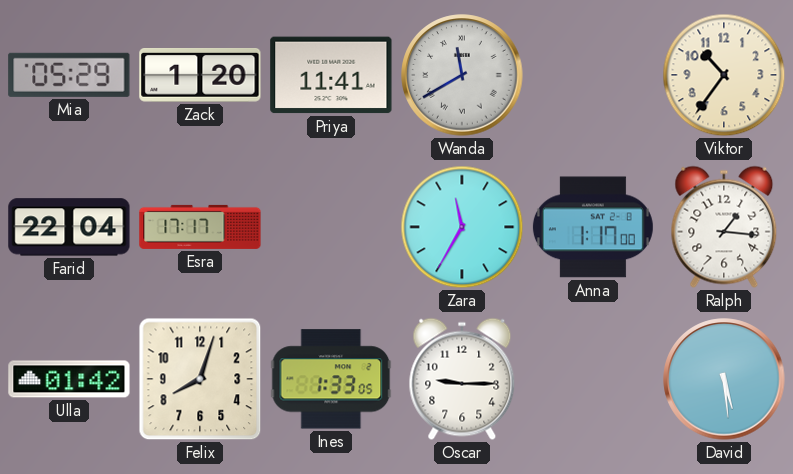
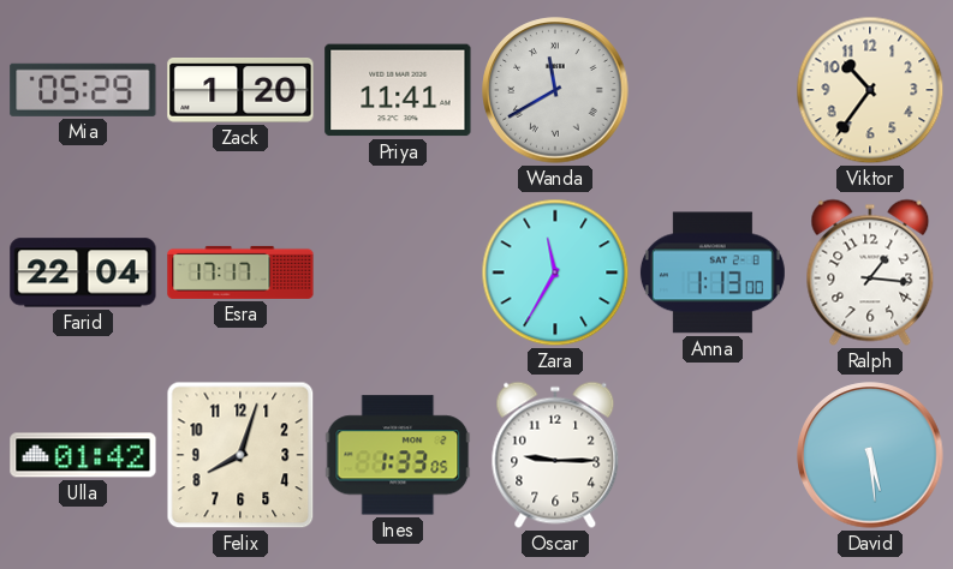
Anna: 1:17 -> 1:13 (713, 272)
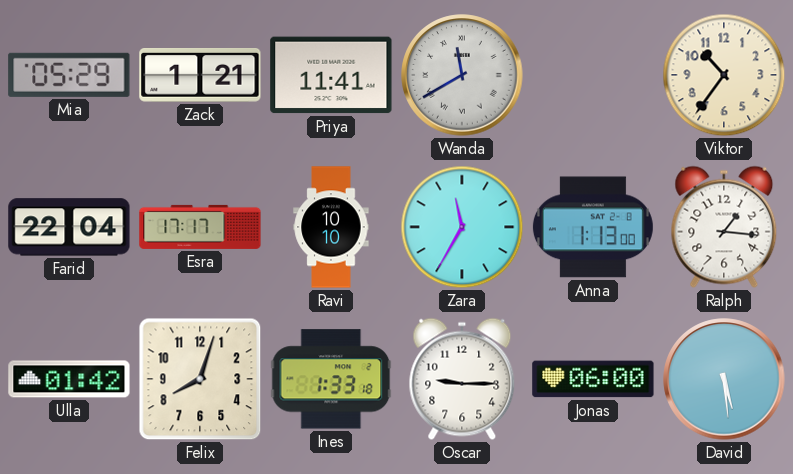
Zack: 1:20 -> 1:21 (200, 76)
Ravi: none -> 10:10 (331, 227)
Ines: 1:33:05 -> 1:33:18 (331, 379)
Jonas: none -> 06:00 (593, 379)
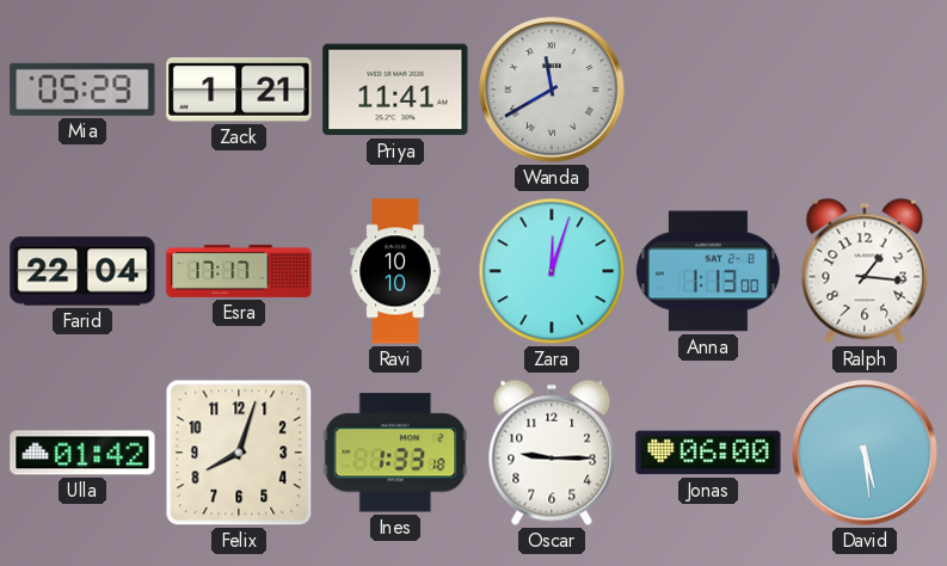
Viktor: 10:36 -> none (724, 75)
Zara: 11:35 -> 12:03 (552, 271)
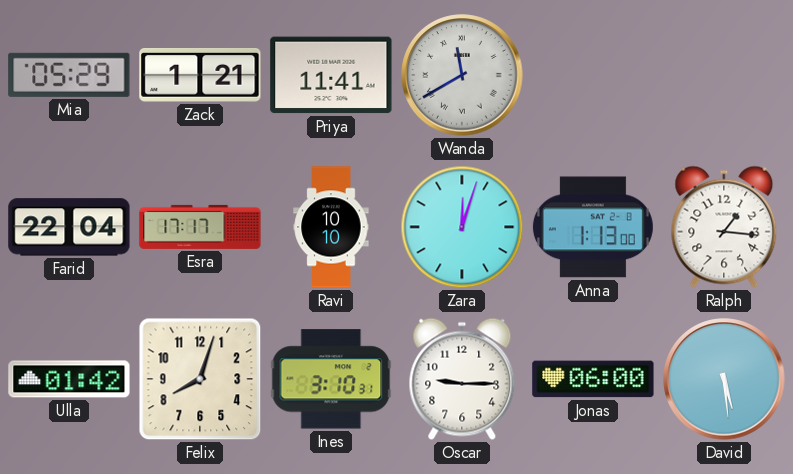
Ines: 1:33 -> 3:10 (331, 379)
